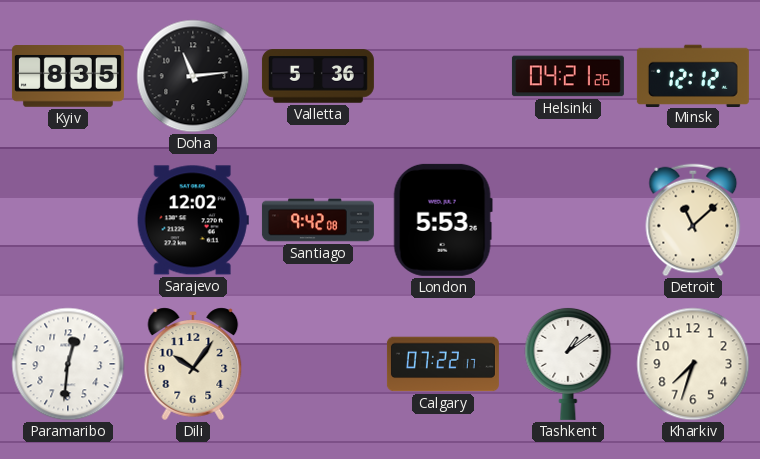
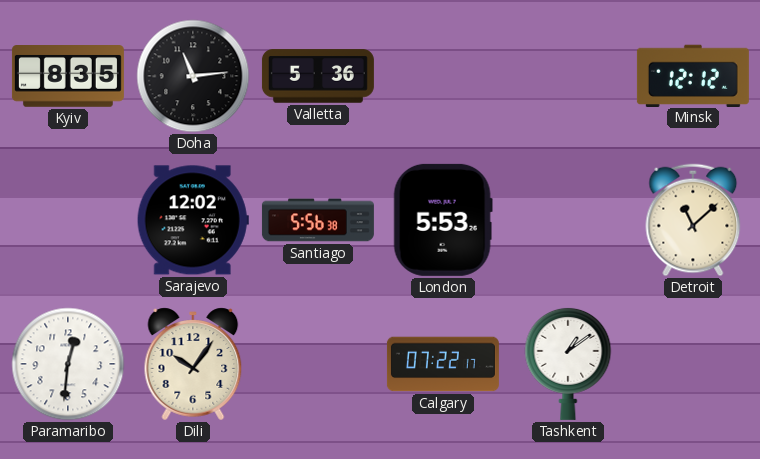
Helsinki: 04:21 -> none (568, 76)
Santiago: 9:42 -> 5:56 (318, 220)
Kharkiv: 7:33 -> none (693, 364)
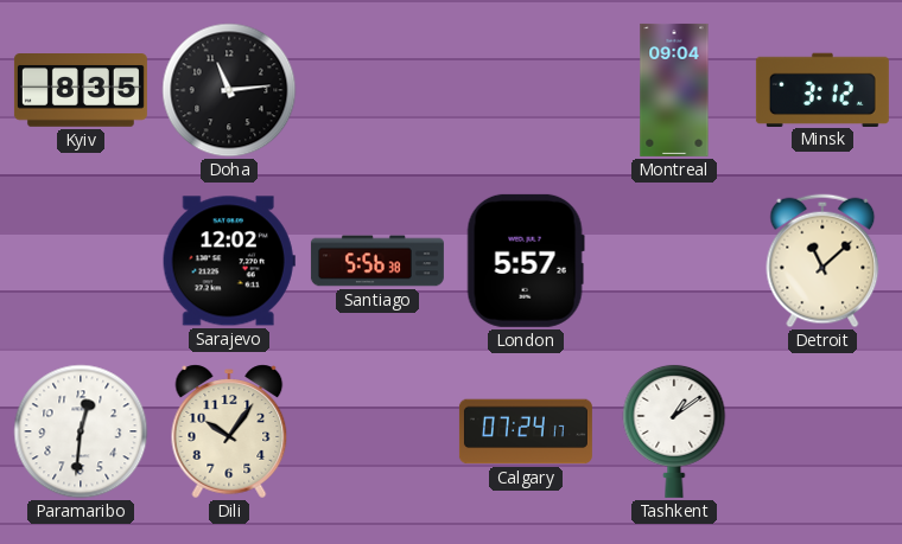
Valletta: 5:36 -> none (318, 76)
Montreal: none -> 09:04 (674, 90)
Minsk: 12:12 -> 3:12 (822, 89)
London: 5:53 -> 5:57 (526, 261)
Calgary: 07:22 -> 07:24 (526, 431)
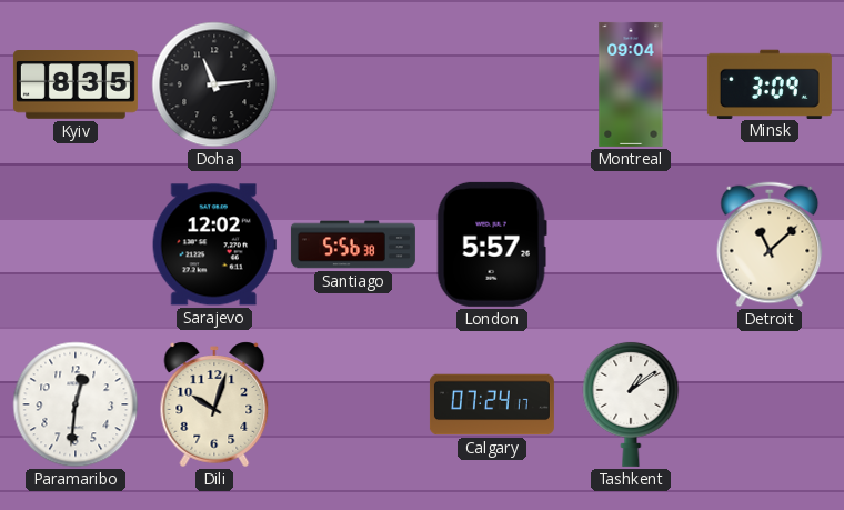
Minsk: 3:12 -> 3:09 (770, 83)
Dili: 10:06 -> 10:03 (214, 404)
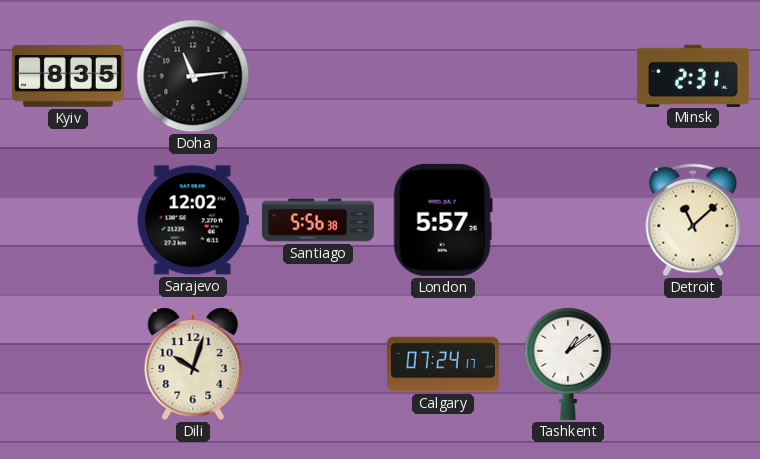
Montreal: 09:04 -> none (631, 84)
Minsk: 3:09 -> 2:31 (693, 75)
Paramaribo: 12:31 -> none (76, 404)
